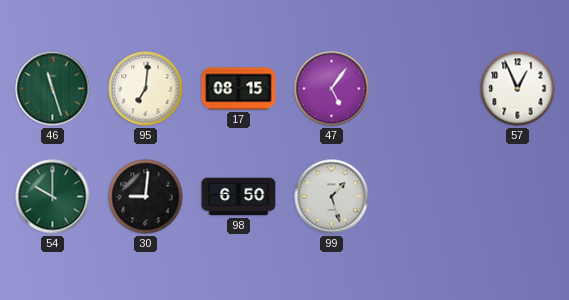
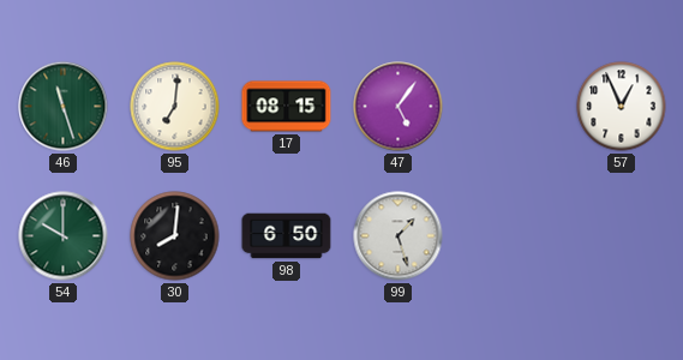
30: 9:01 -> 8:01 (175, 236)
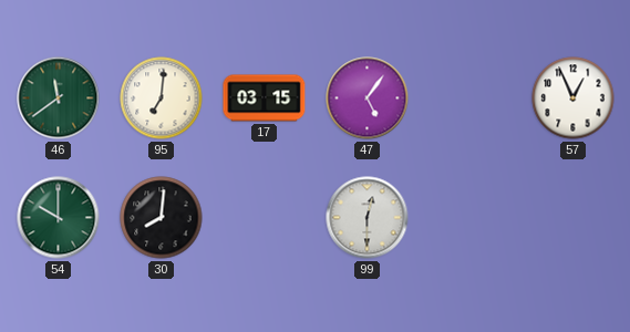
46: 11:27 -> 11:39 (59, 98)
17: 08:15 -> 03:15 (265, 98)
98: 6:50 -> none (287, 236)
99: 1:27 -> 12:30 (368, 218)
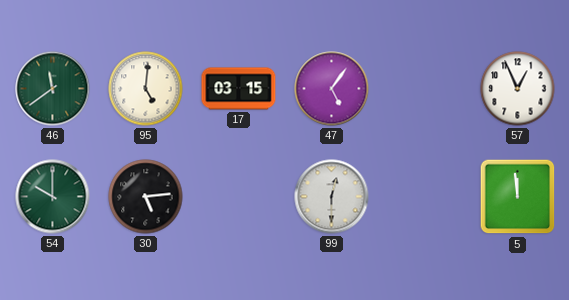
95: 7:01 -> 5:01 (146, 89)
30: 8:01 -> 5:14 (146, 197)
5: none -> 11:59 (518, 197)
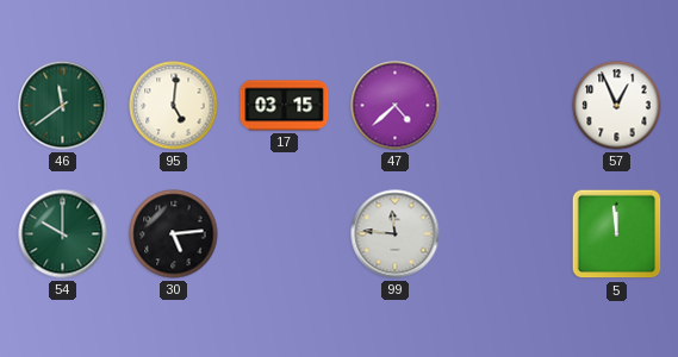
47: 5:06 -> 4:38 (396, 106)
99: 12:30 -> 11:46 (396, 234)
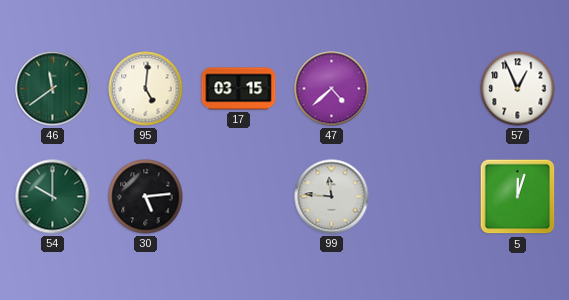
5: 11:59 -> 12:03 (518, 197)
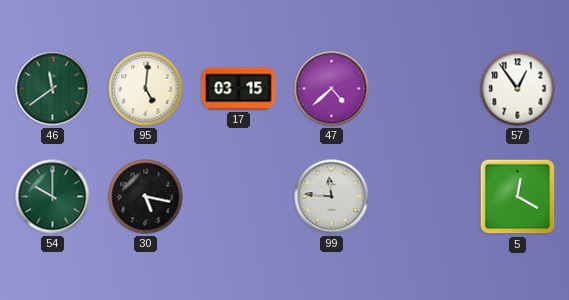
57: 12:56 -> 12:54 (518, 89)
30: 5:14 -> 5:17 (146, 197)
5: 12:03 -> 12:20 (518, 197)
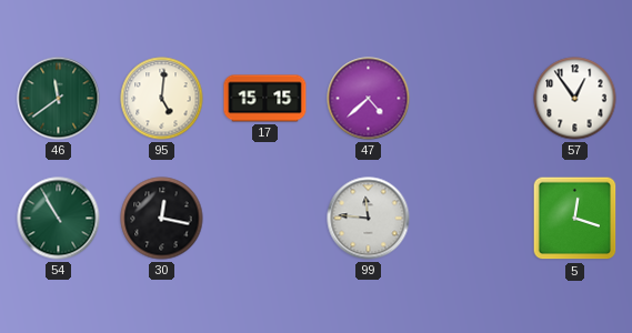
17: 03:15 -> 15:15 (265, 99)
54: 10:00 -> 10:55 (59, 219)
30: 5:17 -> 12:17 (162, 219)
5: 12:20 -> 12:18 (575, 219)
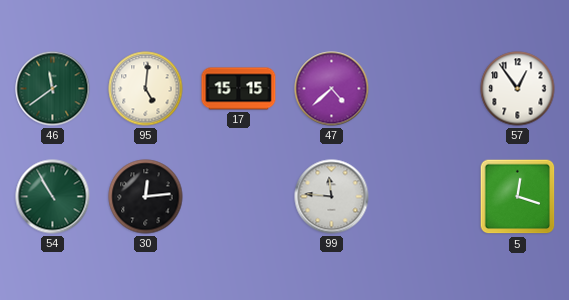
30: 12:17 -> 12:14 (146, 197)
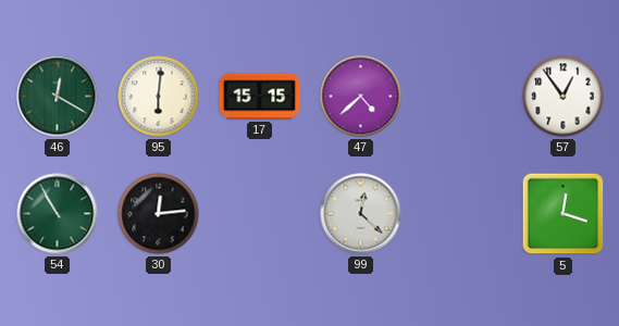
46: 11:39 -> 12:20 (58, 97)
95: 5:01 -> 6:01 (159, 97)
99: 11:46 -> 12:22 (361, 214)
